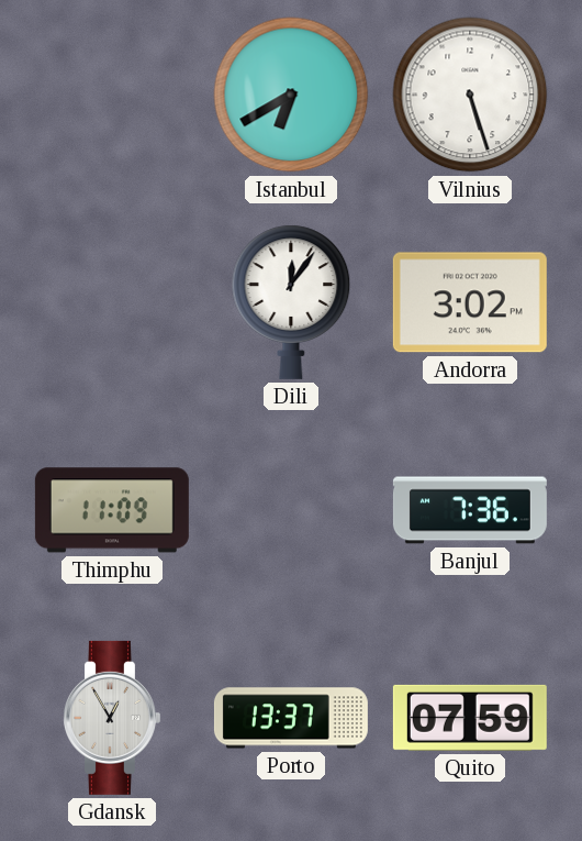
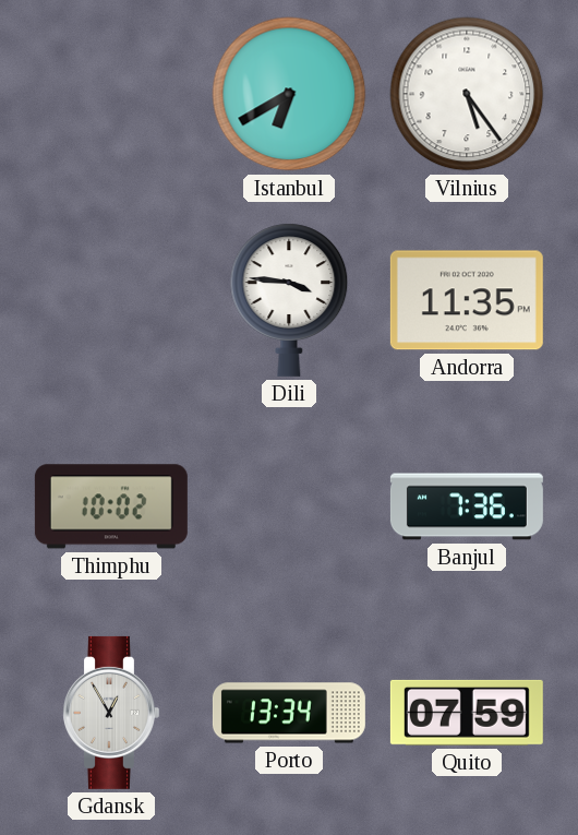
Vilnius: 5:27 -> 5:24 (467, 94)
Dili: 12:06 -> 3:46 (289, 300)
Andorra: 3:02 -> 11:35 (467, 300)
Thimphu: 11:09 -> 10:02 (111, 506)
Porto: 13:37 -> 13:34 (289, 713)
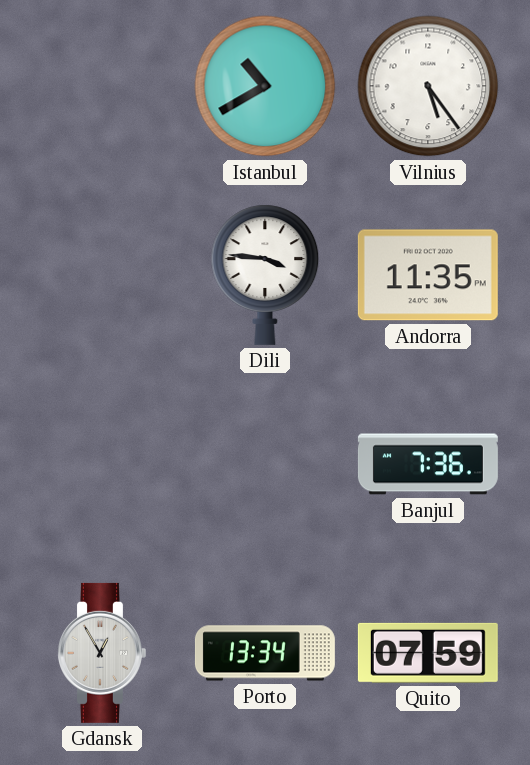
Istanbul: 6:40 -> 10:40 (265, 86)
Thimphu: 10:02 -> none (111, 506)
